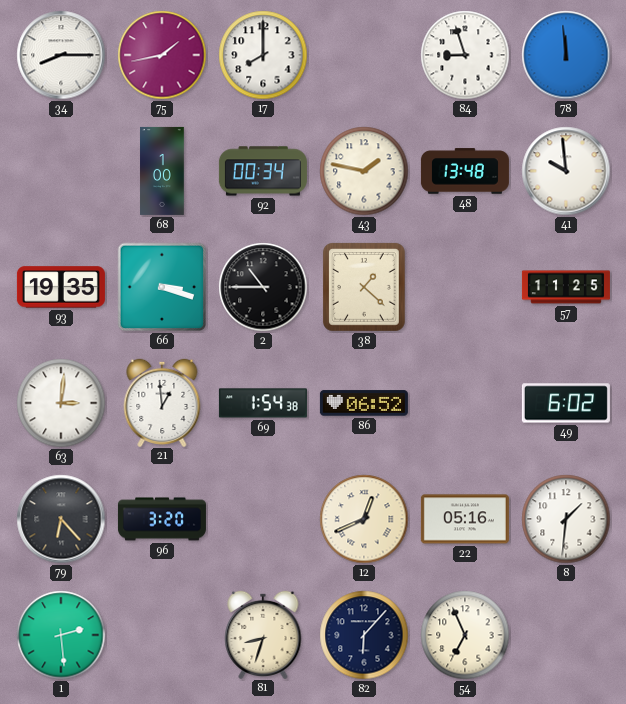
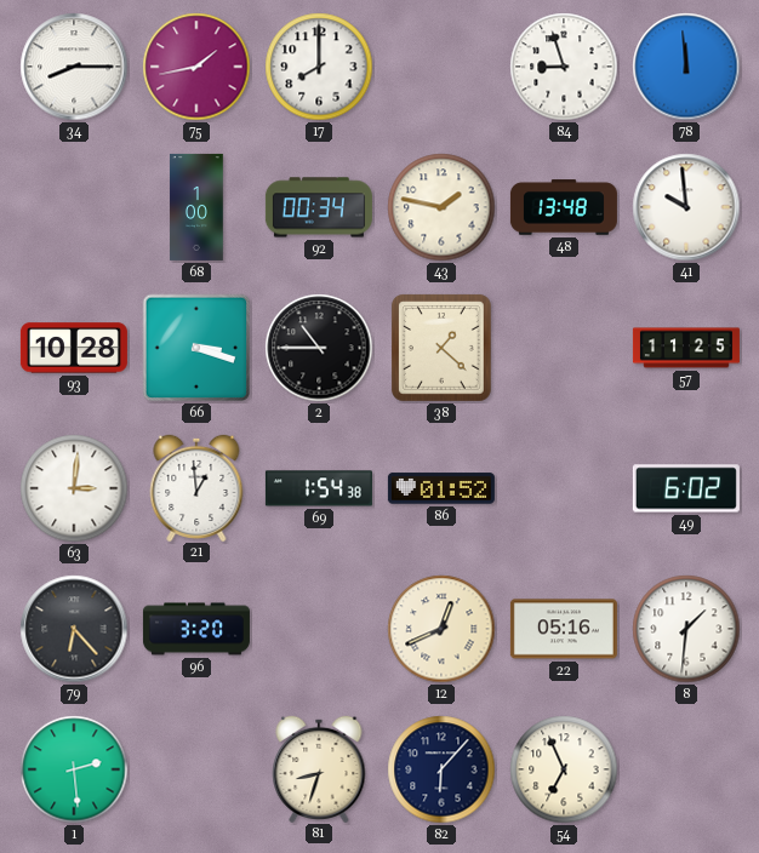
93: 19:35 -> 10:28 (74, 348)
86: 06:52 -> 01:52 (441, 488)
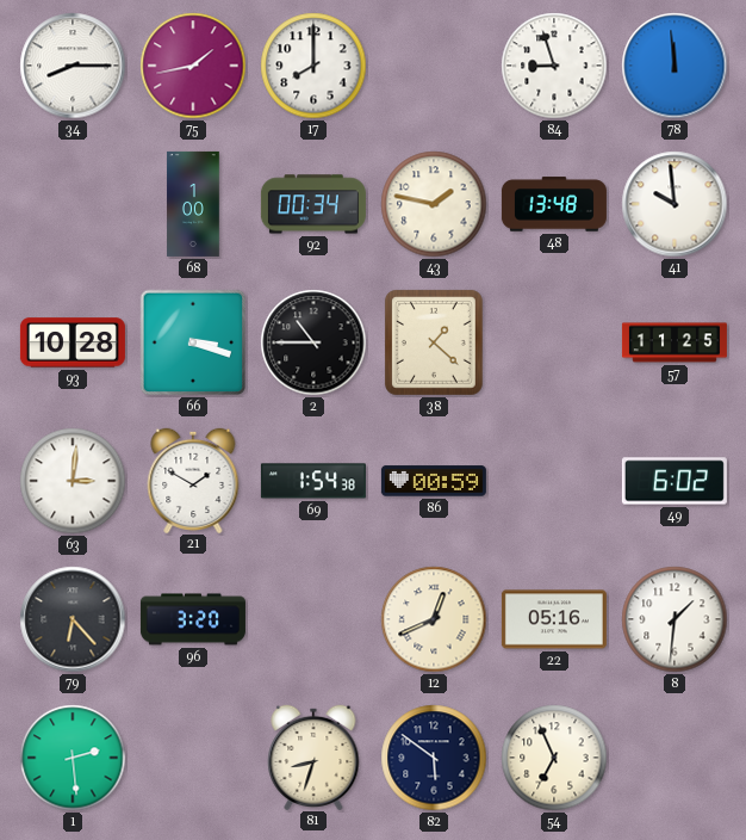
21: 12:59 -> 1:50 (193, 480)
86: 01:52 -> 00:59 (434, 481)
82: 6:07 -> 5:51 (434, 758)
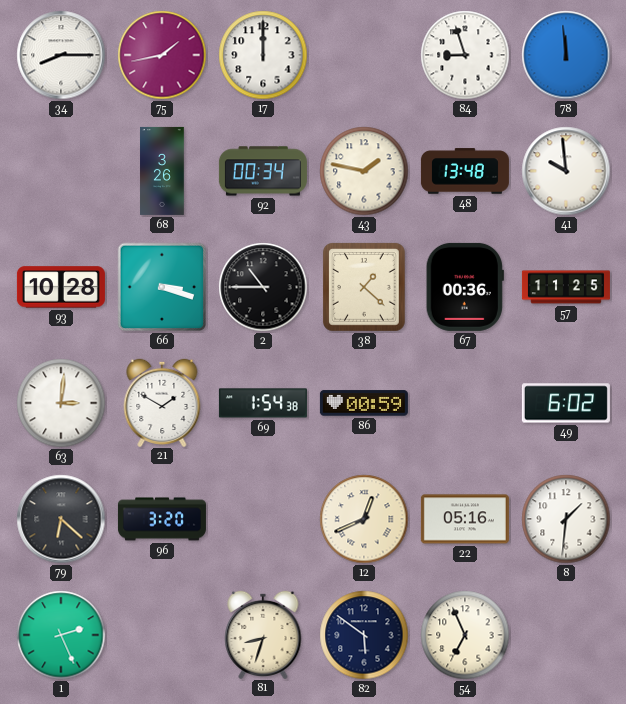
17: 8:00 -> 12:00 (263, 55)
68: 1:00 -> 3:26 (162, 171)
67: none -> 00:36 (465, 287)
79: 6:23 -> 6:22 (61, 519)
1: 2:29 -> 2:26 (61, 635)
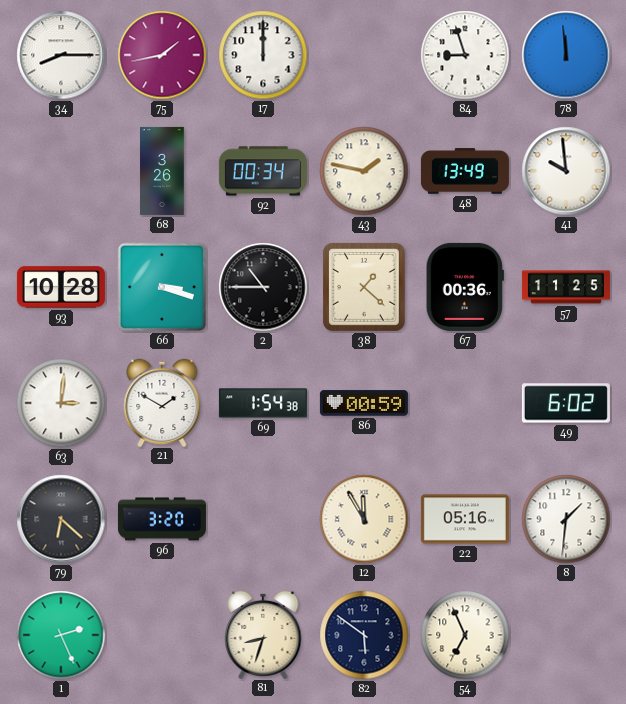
48: 13:48 -> 13:49 (465, 171)
12: 12:41 -> 11:55 (364, 519)
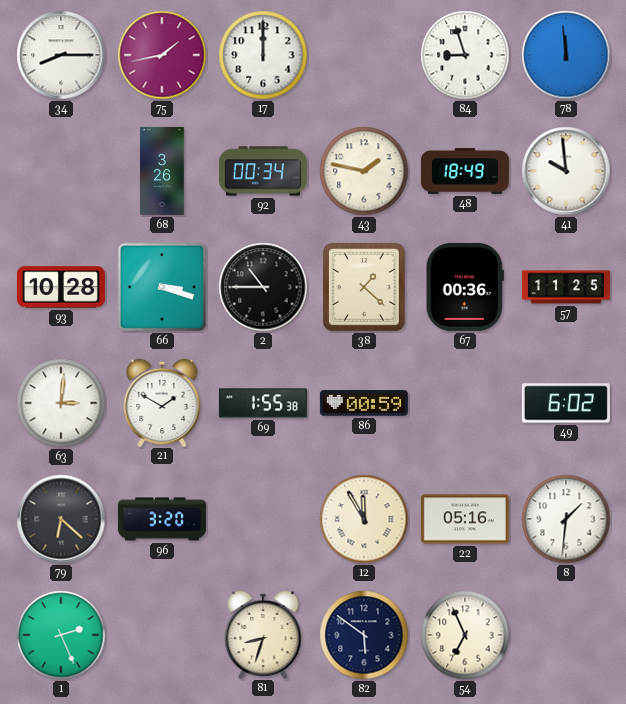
48: 13:49 -> 18:49 (465, 171)
69: 1:54 -> 1:55 (263, 403)
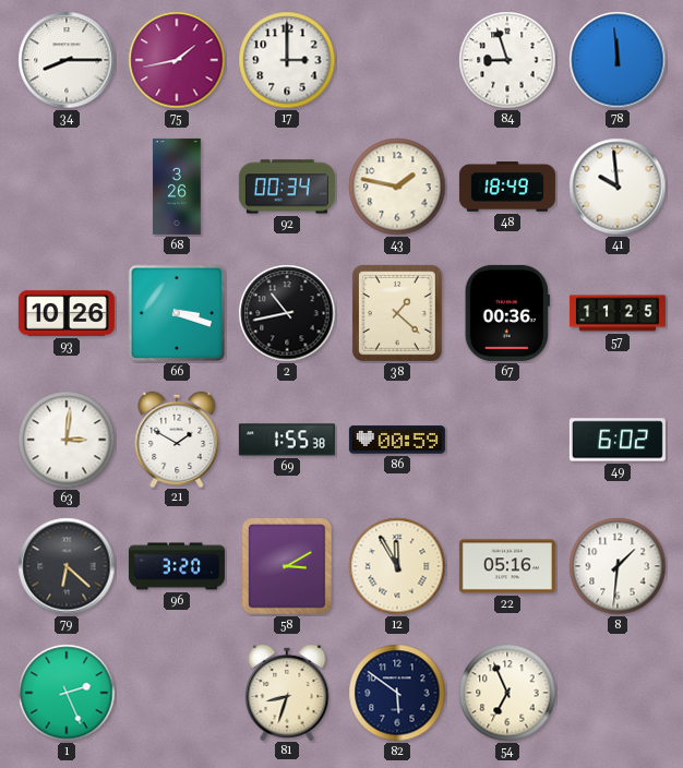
17: 12:00 -> 3:00 (287, 60)
93: 10:28 -> 10:26 (67, 313)
2: 10:45 -> 10:43 (287, 313)
58: none -> 3:10 (287, 567)
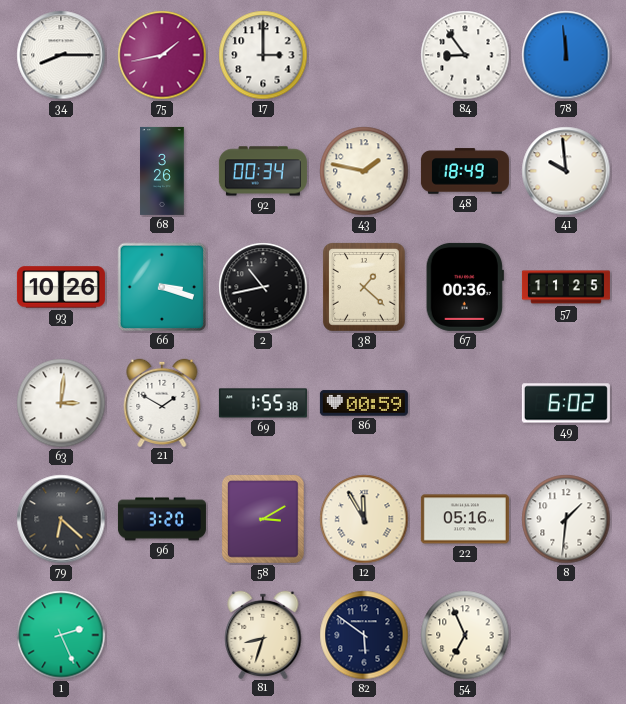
84: 8:57 -> 8:54 (465, 55)
